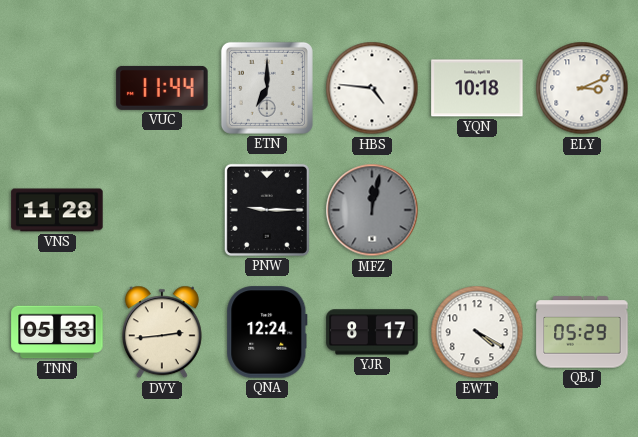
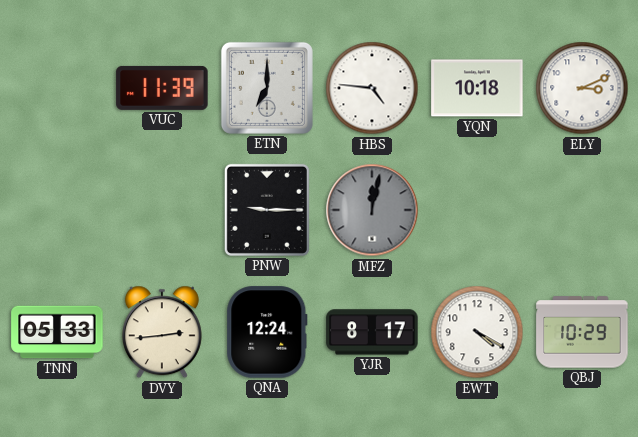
VUC: 11:44 -> 11:39 (162, 88)
VNS: 11:28 -> none (57, 210)
QBJ: 05:29 -> 10:29 (582, 332)
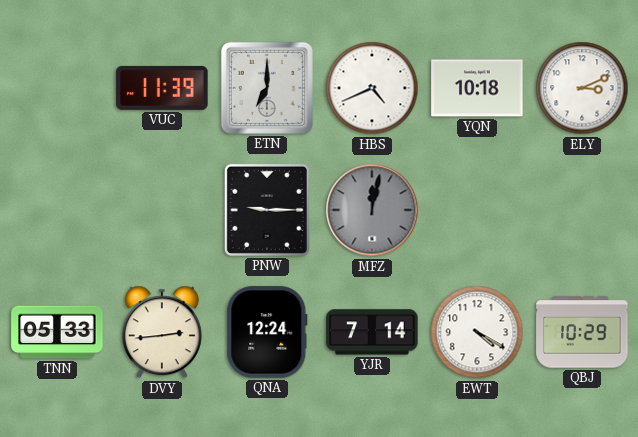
HBS: 4:46 -> 4:41 (372, 88)
YJR: 8:17 -> 7:14 (372, 332)
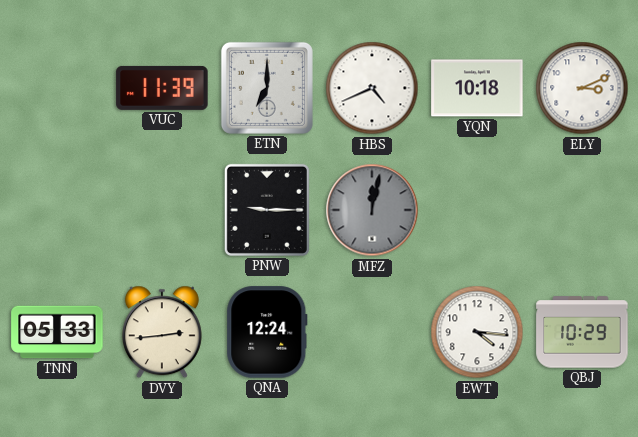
YJR: 7:14 -> none (372, 332)
EWT: 4:20 -> 4:16 (477, 332)
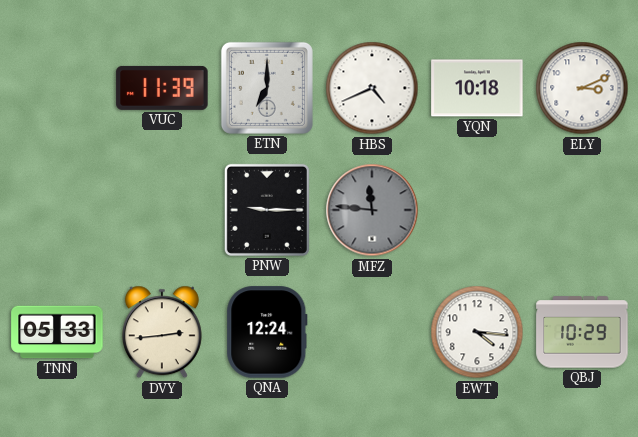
MFZ: 12:02 -> 11:46 (372, 210)
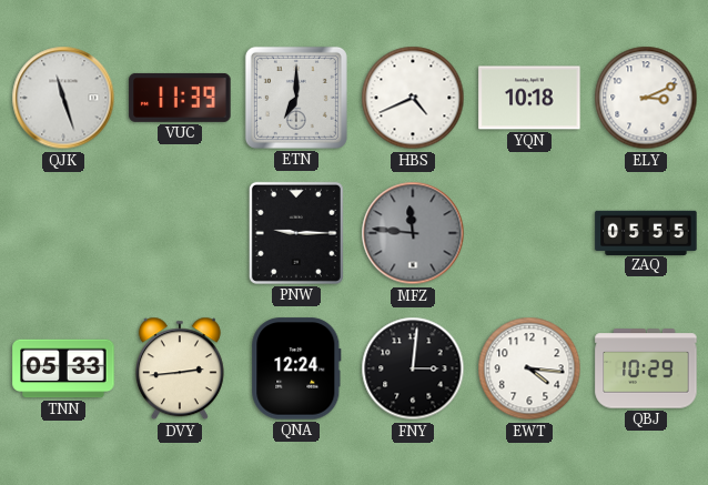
QJK: none -> 11:27 (63, 98)
ZAQ: none -> 05:55 (646, 232)
FNY: none -> 3:01 (413, 368)
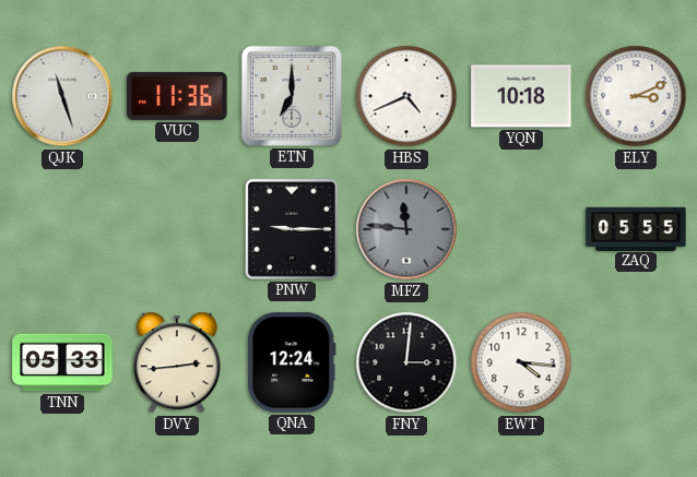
VUC: 11:39 -> 11:36 (177, 96)
QBJ: 10:29 -> none (646, 368)
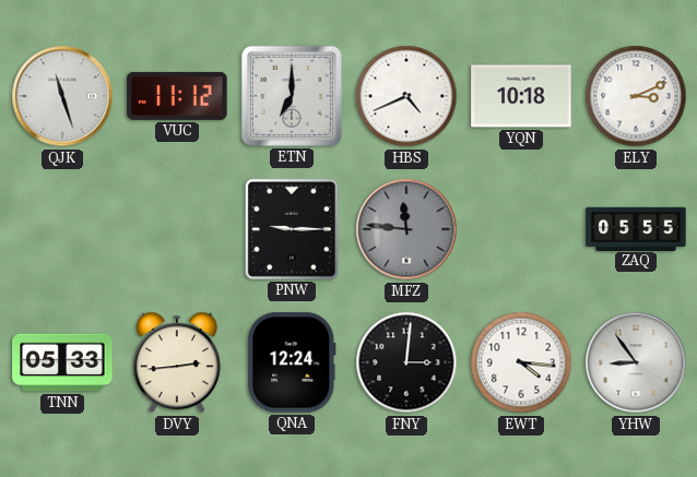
VUC: 11:36 -> 11:12 (177, 96)
YHW: none -> 8:54 (636, 362)
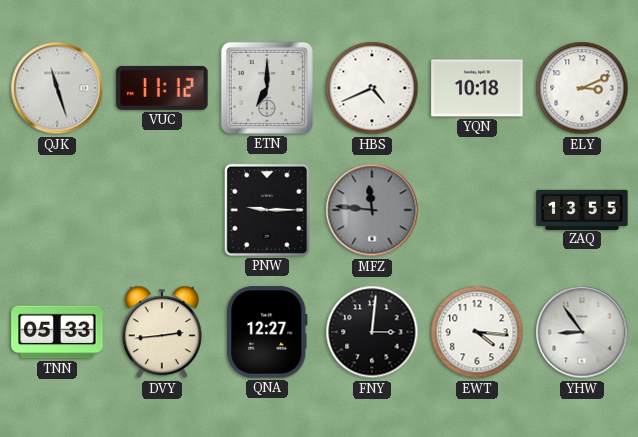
ZAQ: 05:55 -> 13:55 (582, 209)
QNA: 12:24 -> 12:27 (267, 332)
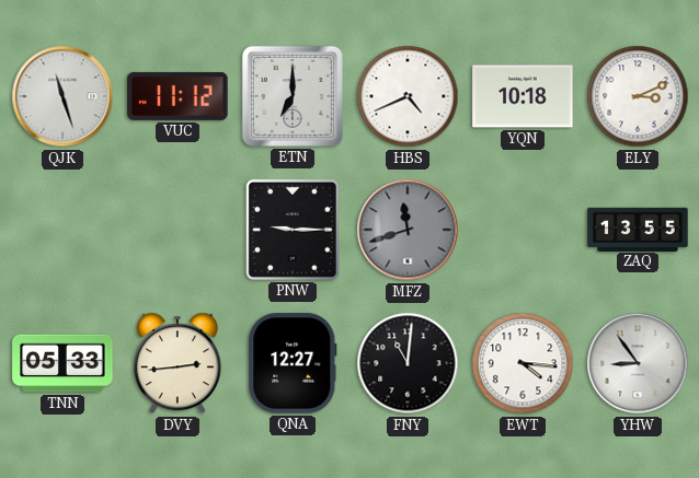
MFZ: 11:46 -> 11:42 (408, 230)
FNY: 3:01 -> 11:01 (408, 363)
